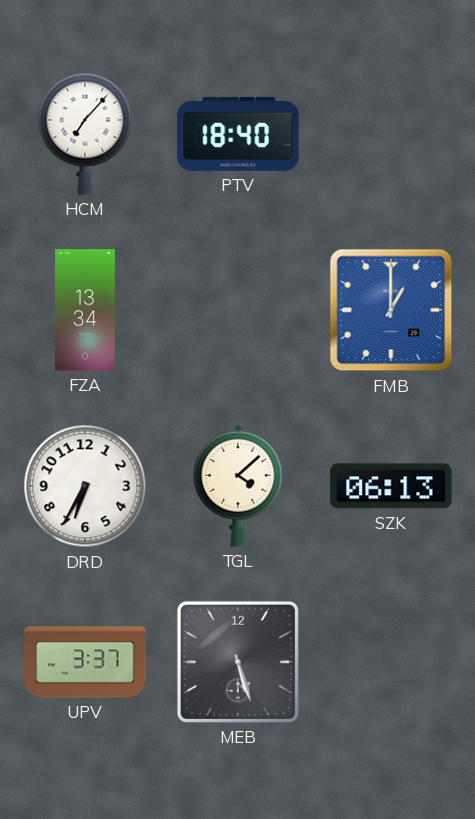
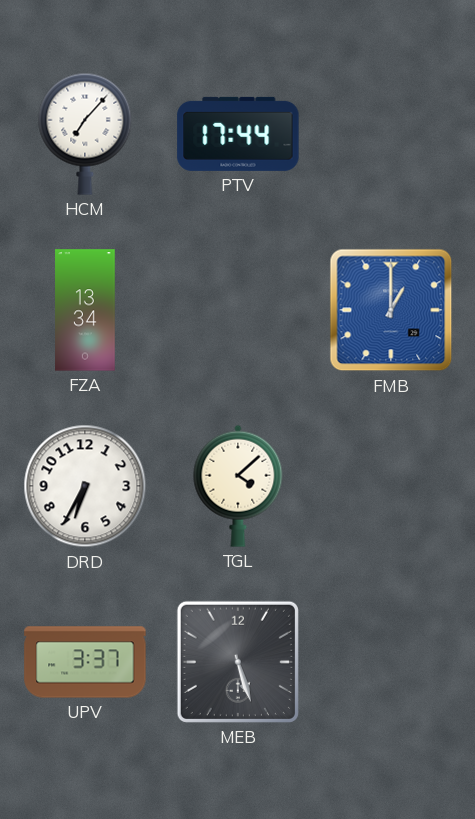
PTV: 18:40 -> 17:44 (238, 134)
SZK: 06:13 -> none (391, 486)
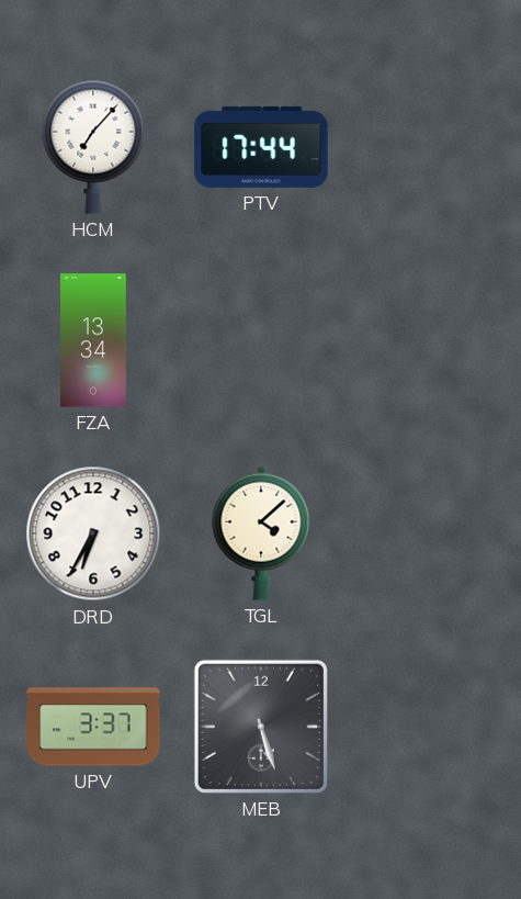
FMB: 1:00 -> none (391, 310)
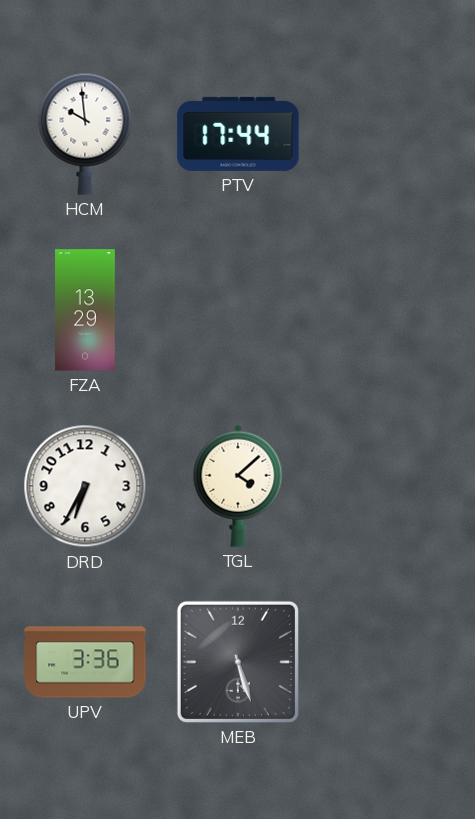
HCM: 7:07 -> 9:59 (85, 134)
FZA: 13:34 -> 13:29 (85, 310)
UPV: 3:37 -> 3:36 (85, 662)
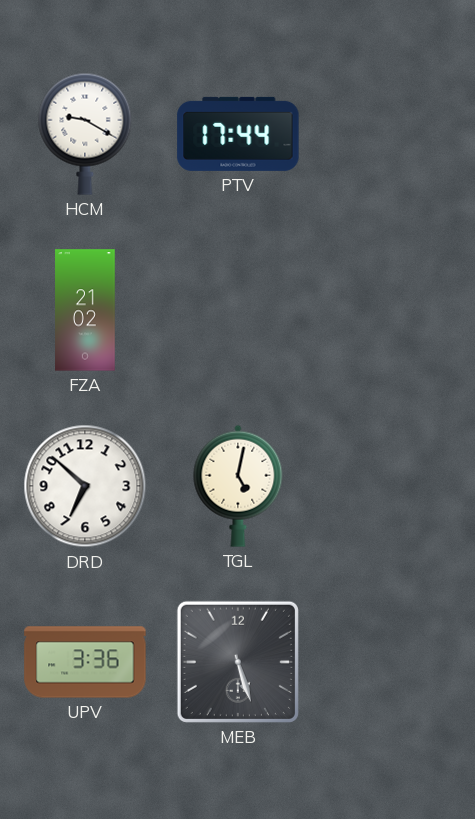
HCM: 9:59 -> 9:20 (85, 134)
FZA: 13:29 -> 21:02 (85, 310)
DRD: 6:35 -> 6:52 (85, 486)
TGL: 4:08 -> 5:02 (238, 486)
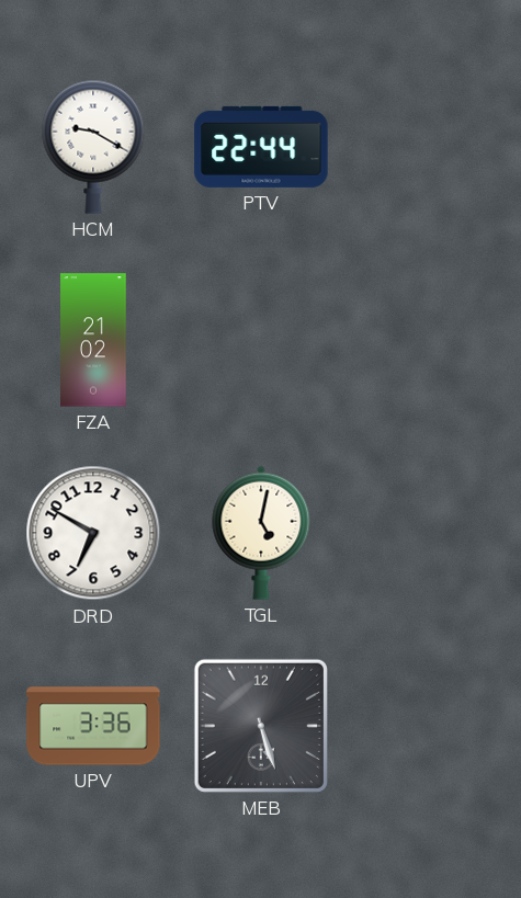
PTV: 17:44 -> 22:44 (261, 147)
DRD: 6:52 -> 6:50 (93, 533)
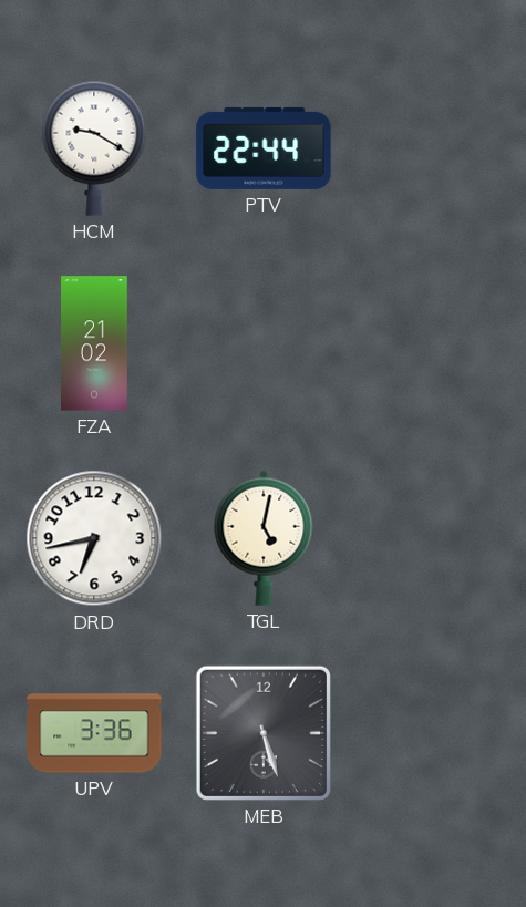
DRD: 6:50 -> 6:43 (94, 538)
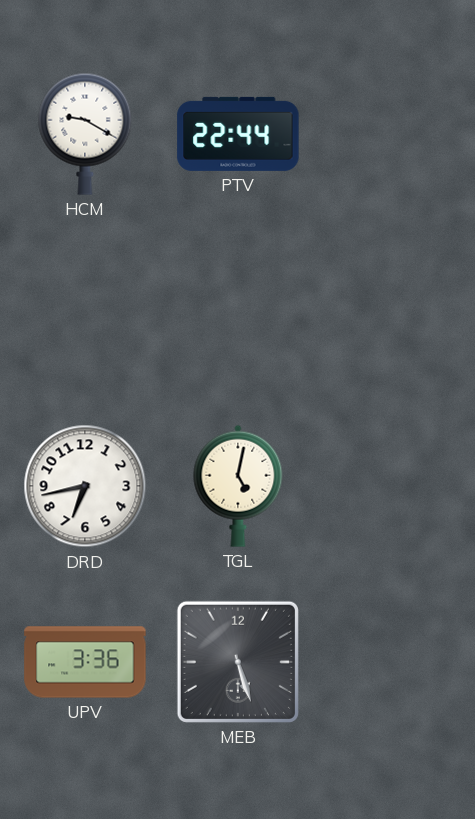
FZA: 21:02 -> none (94, 343)
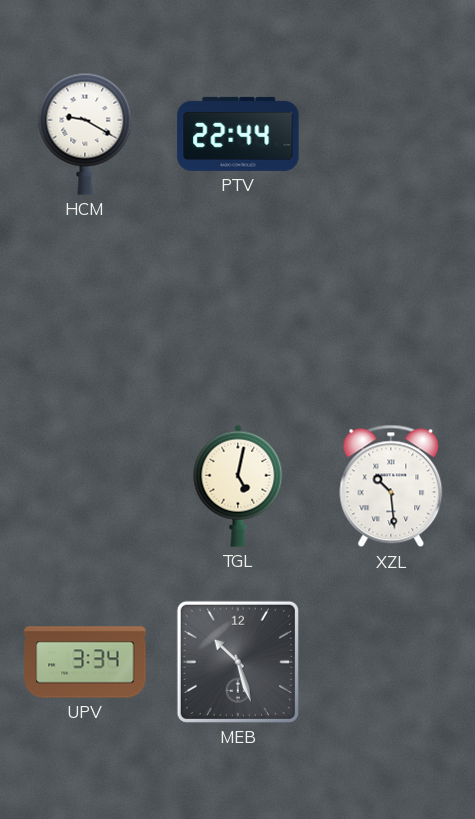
DRD: 6:43 -> none (85, 486)
XZL: none -> 10:29 (391, 486)
UPV: 3:36 -> 3:34 (85, 662)
MEB: 5:27 -> 10:27 (238, 662)
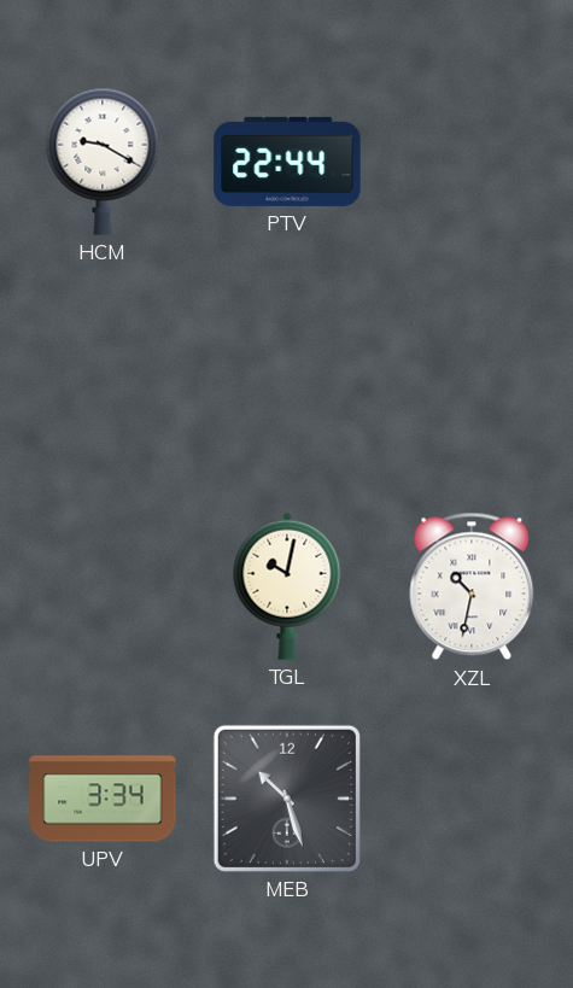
TGL: 5:02 -> 10:02 (287, 586)
XZL: 10:29 -> 10:32 (472, 586)
